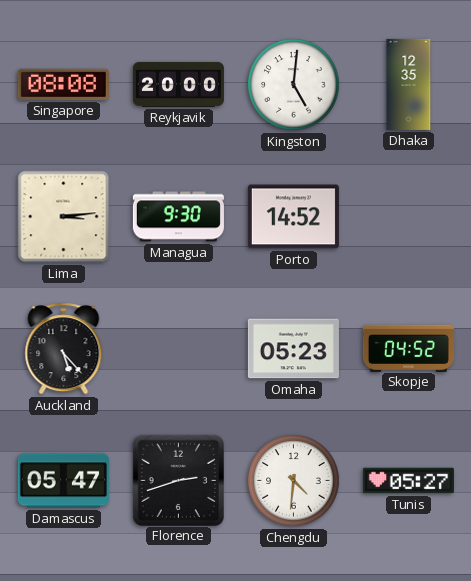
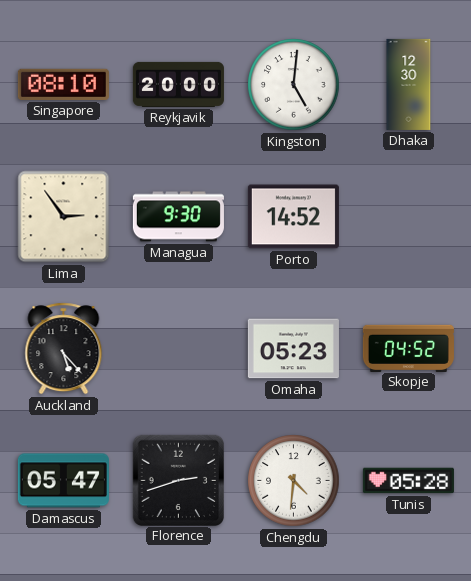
Singapore: 08:08 -> 08:10 (63, 84)
Dhaka: 12:35 -> 12:30 (409, 84)
Lima: 3:14 -> 2:54 (64, 217)
Tunis: 05:27 -> 05:28 (408, 481)
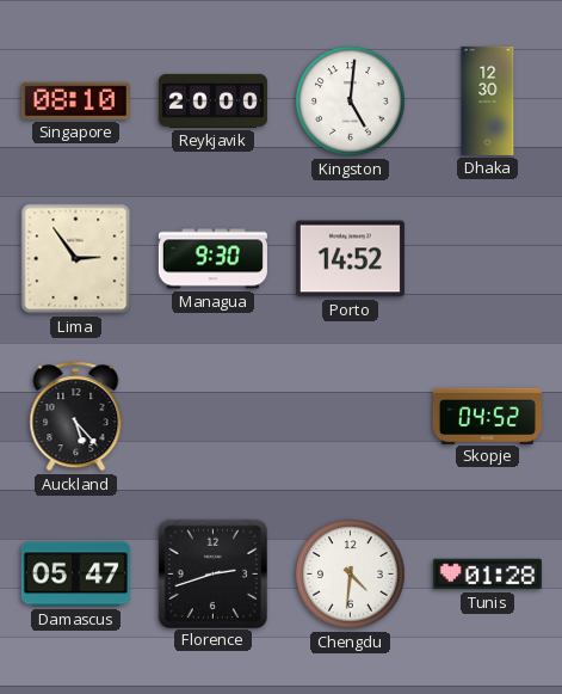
Omaha: 05:23 -> none (293, 349)
Tunis: 05:28 -> 01:28 (487, 575)
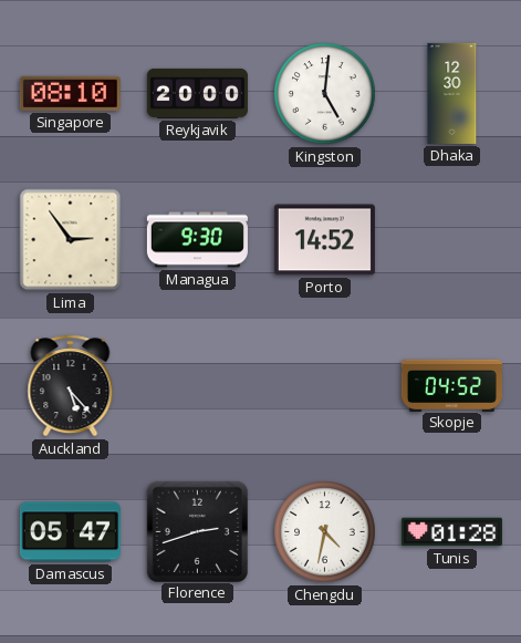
Chengdu: 4:31 -> 4:32 (325, 532)
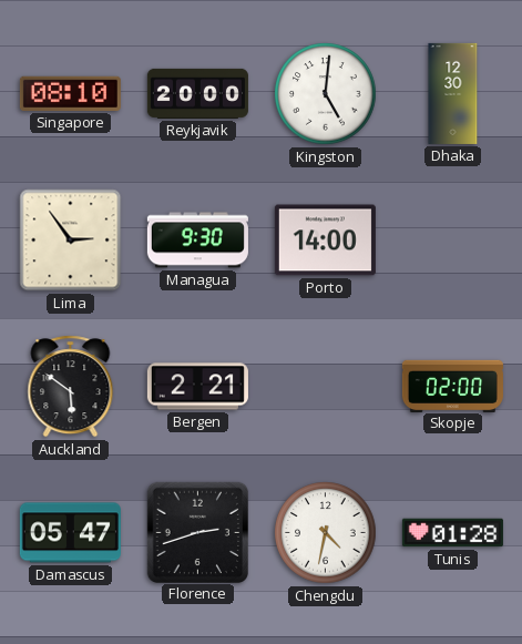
Porto: 14:52 -> 14:00 (325, 241)
Auckland: 5:23 -> 5:51 (71, 387)
Bergen: none -> 2:21 (197, 387)
Skopje: 04:52 -> 02:00 (452, 386)
